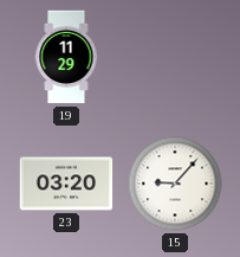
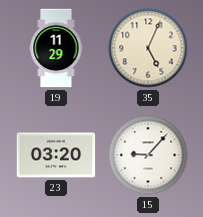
35: none -> 5:04 (148, 48)
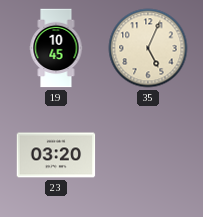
19: 11:29 -> 10:45 (56, 48)
15: 9:07 -> none (148, 155)
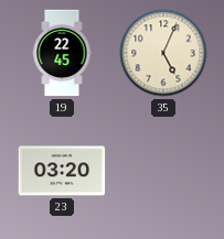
19: 10:45 -> 22:45 (62, 53)
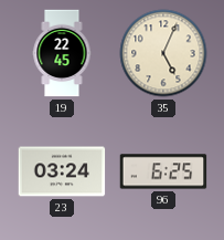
23: 03:20 -> 03:24 (62, 171)
96: none -> 6:25 (163, 171)
